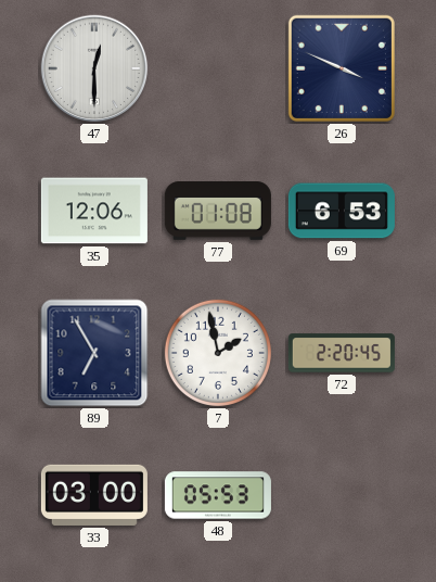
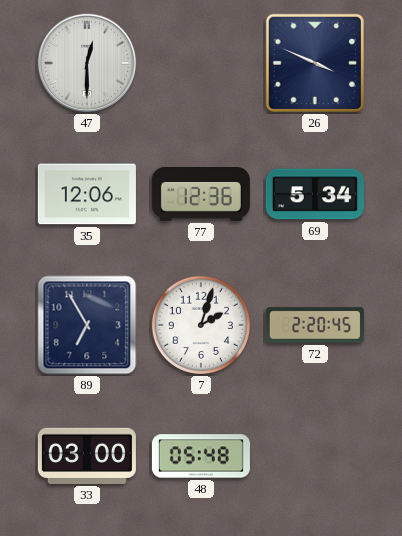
77: 01:08 -> 12:36 (201, 195)
69: 6:53 -> 5:34 (315, 194)
7: 1:58 -> 2:03 (201, 325)
48: 05:53 -> 05:48 (201, 456)
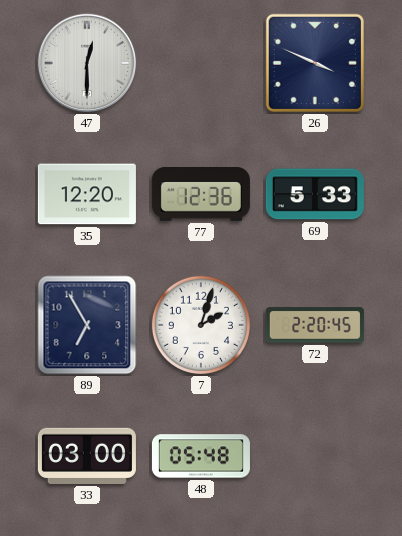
35: 12:06 -> 12:20 (87, 194)
69: 5:34 -> 5:33 (315, 194)
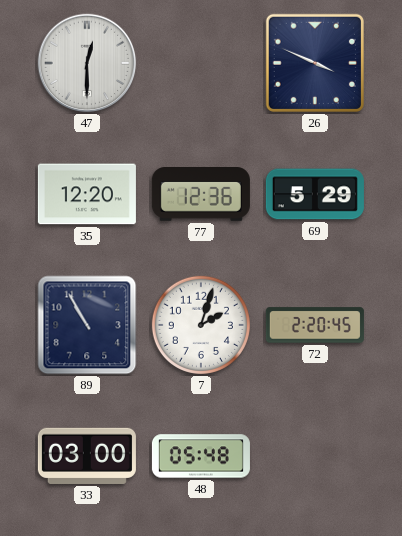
69: 5:33 -> 5:29 (315, 194)
89: 6:55 -> 10:55 (87, 325)
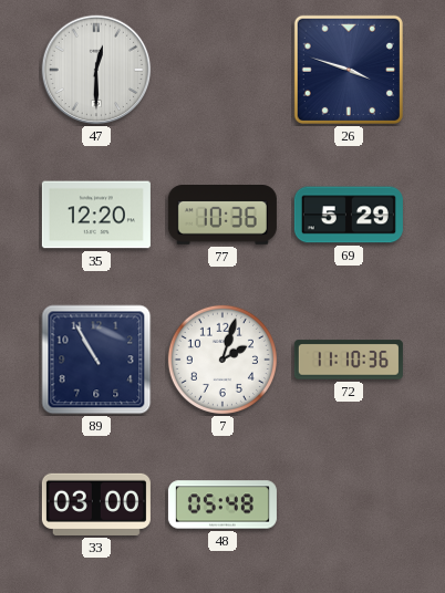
26: 3:49 -> 3:48 (349, 70)
77: 12:36 -> 10:36 (222, 216)
72: 2:20 -> 11:10 (349, 360)
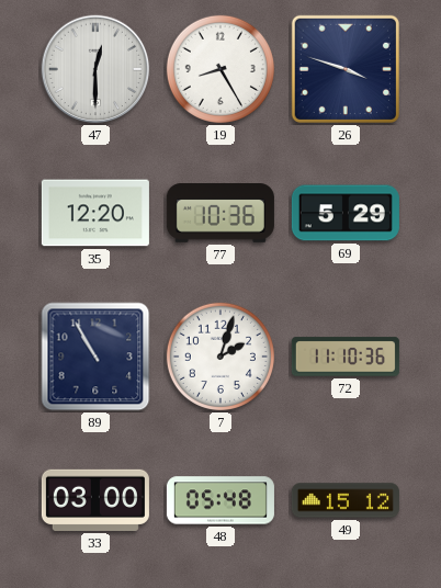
19: none -> 8:25 (220, 69)
49: none -> 15:12 (346, 500)
